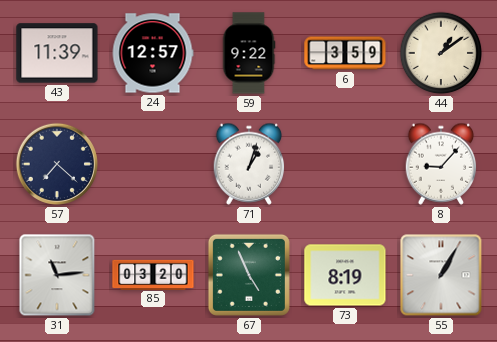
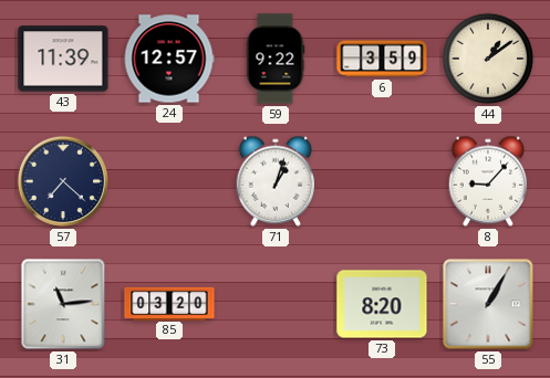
67: 4:56 -> none (249, 275)
73: 8:19 -> 8:20 (382, 304)
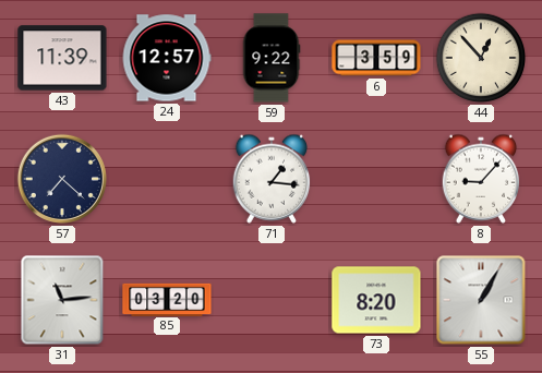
44: 1:09 -> 12:53 (481, 58)
71: 1:03 -> 1:16 (272, 179)
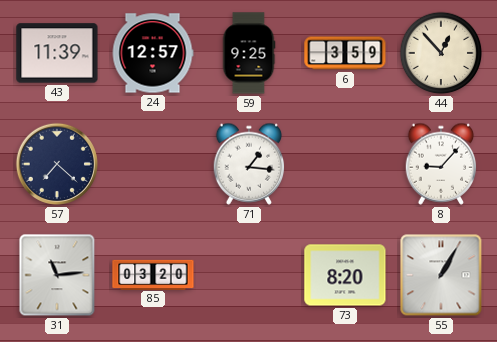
59: 9:22 -> 9:25 (249, 53)
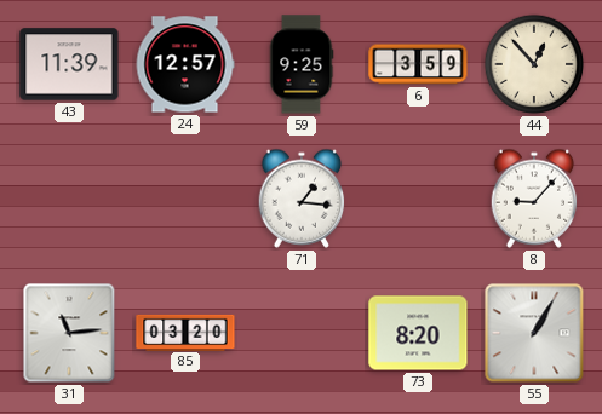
57: 7:22 -> none (57, 164)
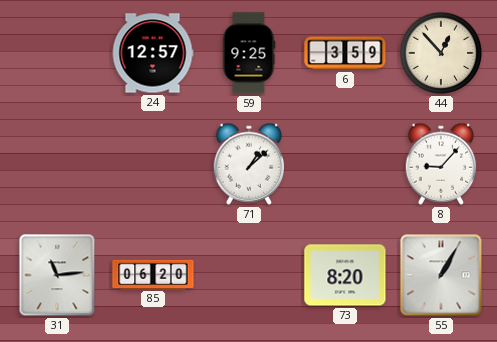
43: 11:39 -> none (69, 64)
71: 1:16 -> 1:08 (249, 164)
85: 03:20 -> 06:20 (153, 274)
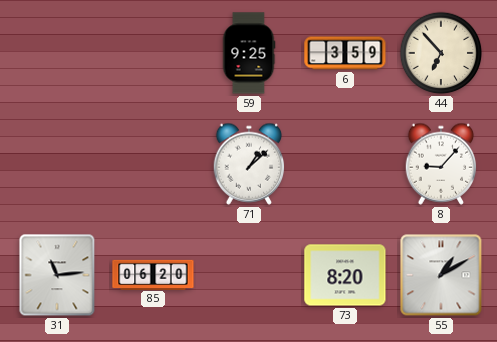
24: 12:57 -> none (153, 53)
44: 12:53 -> 6:53 (441, 53)
55: 1:05 -> 1:10 (441, 275)
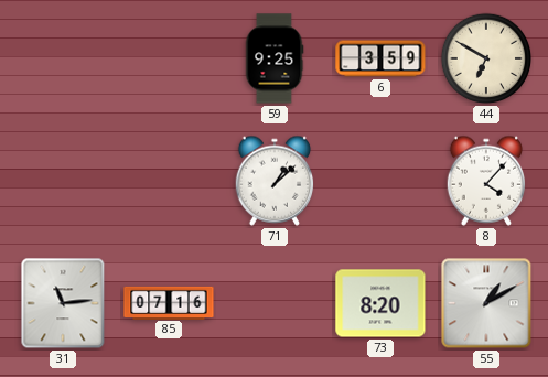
44: 6:53 -> 6:50 (486, 58)
8: 9:07 -> 4:07 (486, 181)
85: 06:20 -> 07:16 (169, 302)
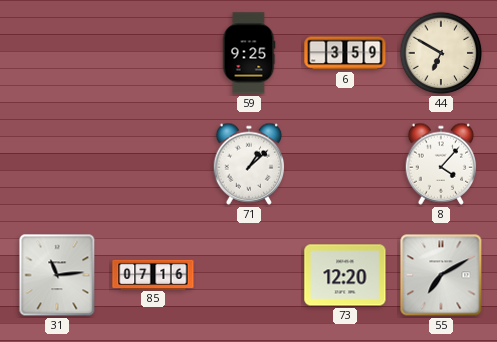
73: 8:20 -> 12:20 (345, 275)
55: 1:10 -> 7:10 (441, 275)
